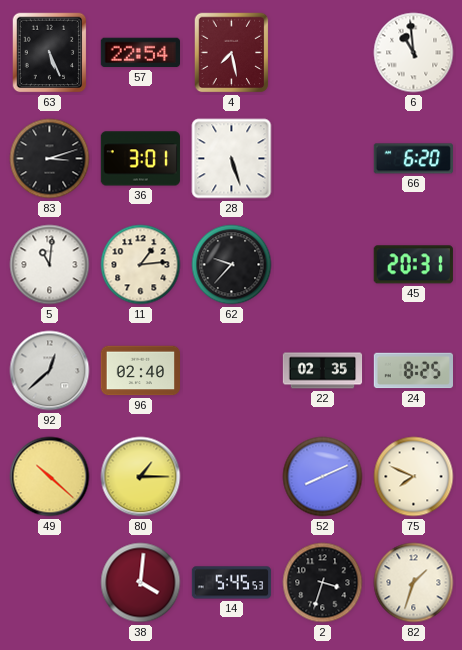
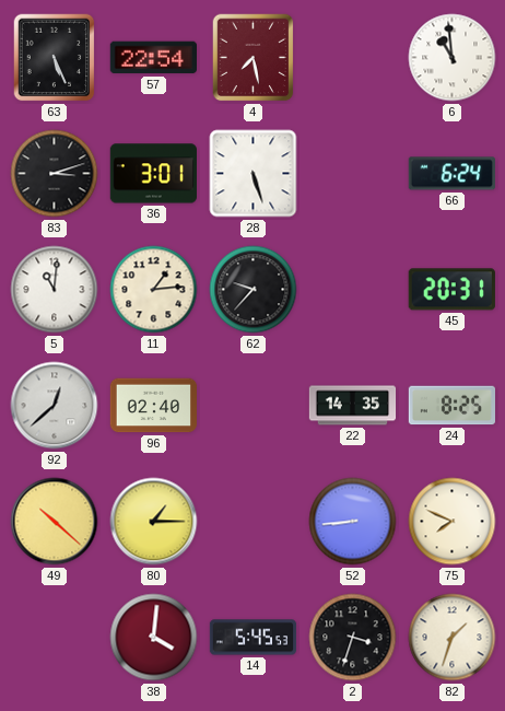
66: 6:20 -> 6:24 (451, 174)
22: 02:35 -> 14:35 (353, 406)
52: 8:11 -> 8:44 (353, 522)
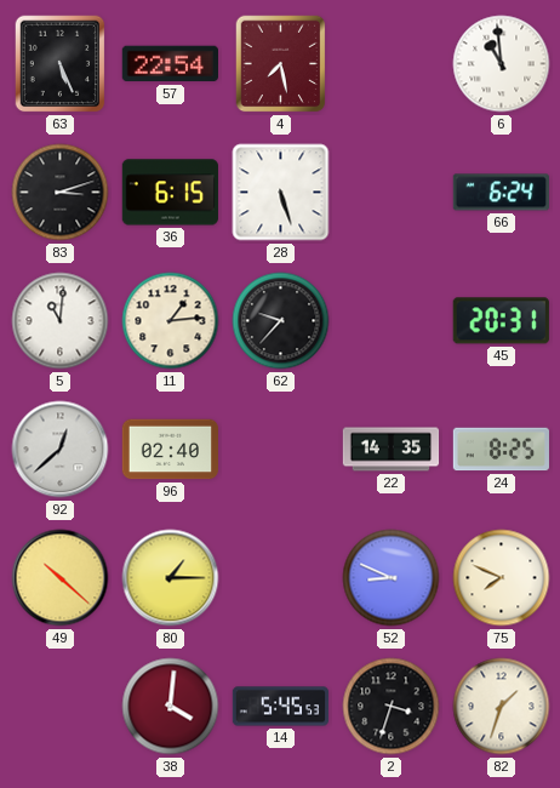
36: 3:01 -> 6:15 (170, 193)
52: 8:44 -> 8:49 (392, 578)
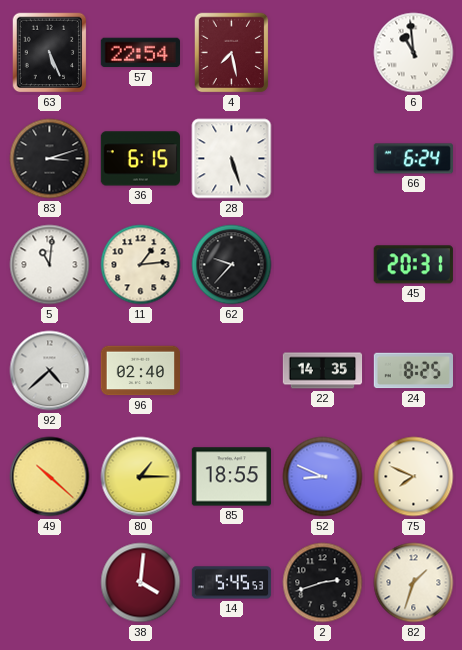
92: 12:38 -> 4:38 (50, 371)
85: none -> 18:55 (231, 477)
2: 3:33 -> 2:42 (323, 583)
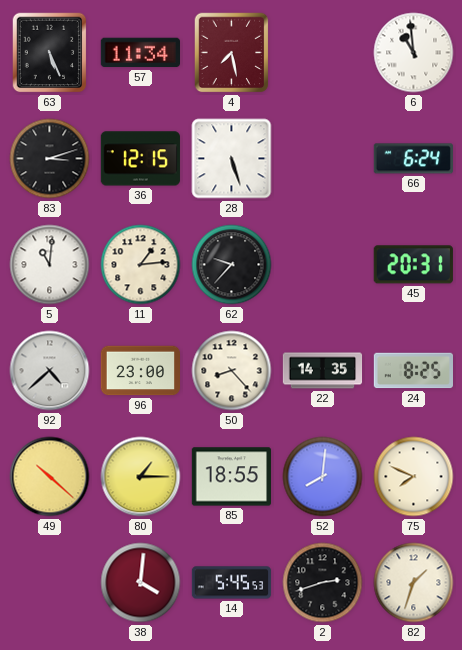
57: 22:54 -> 11:34 (140, 53)
36: 6:15 -> 12:15 (140, 159)
96: 02:40 -> 23:00 (141, 371)
50: none -> 8:23 (232, 371)
52: 8:49 -> 8:01 (323, 477)
